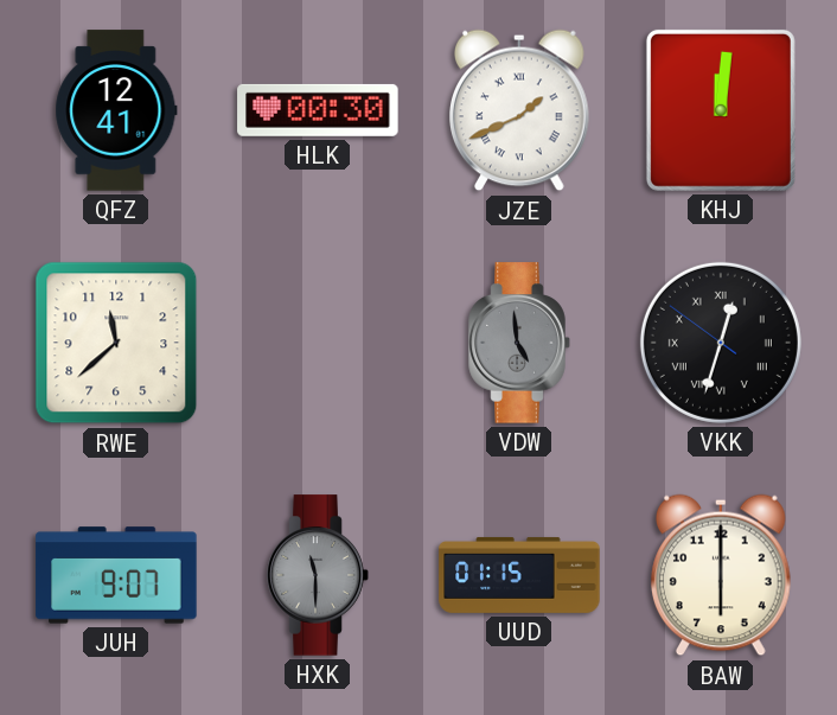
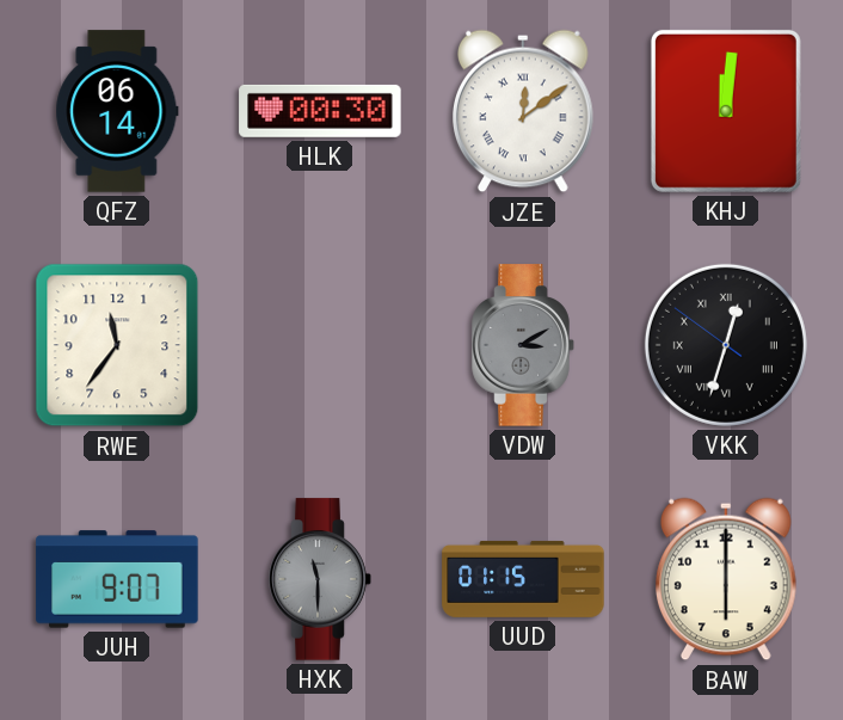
QFZ: 12:41 -> 06:14 (117, 111)
JZE: 1:41 -> 12:09 (524, 111)
RWE: 11:38 -> 11:36 (117, 345)
VDW: 4:59 -> 3:10 (523, 345)
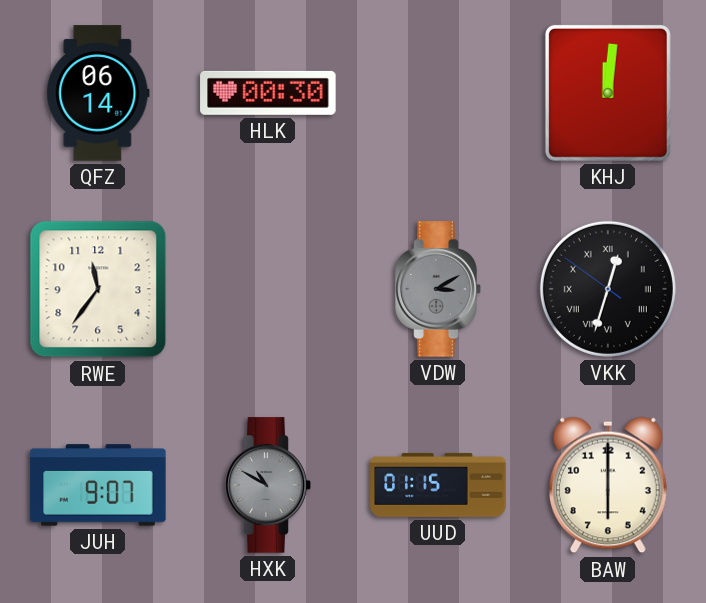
JZE: 12:09 -> none (524, 111)
HXK: 11:30 -> 10:50 (268, 485)
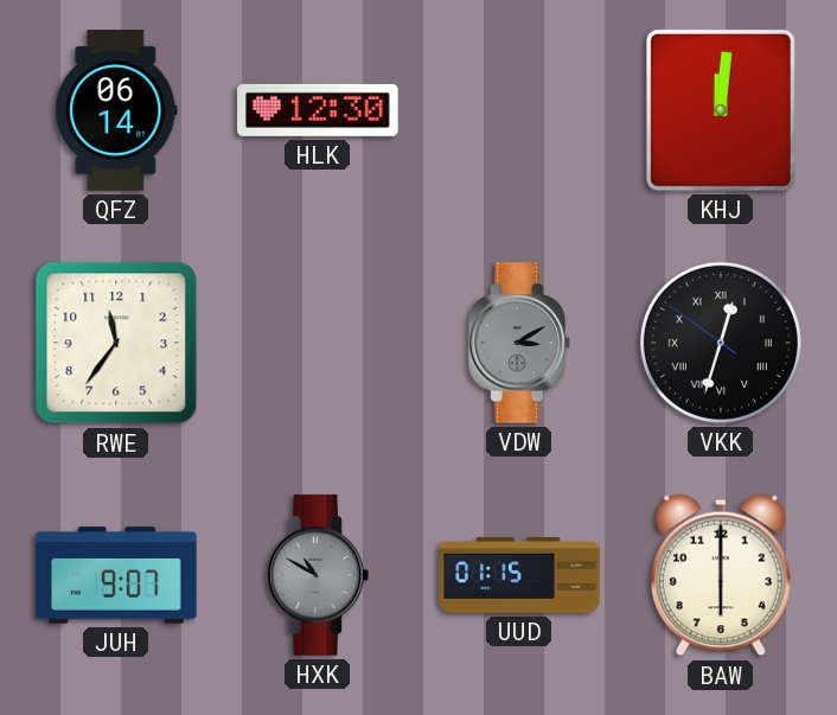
HLK: 00:30 -> 12:30 (318, 110)
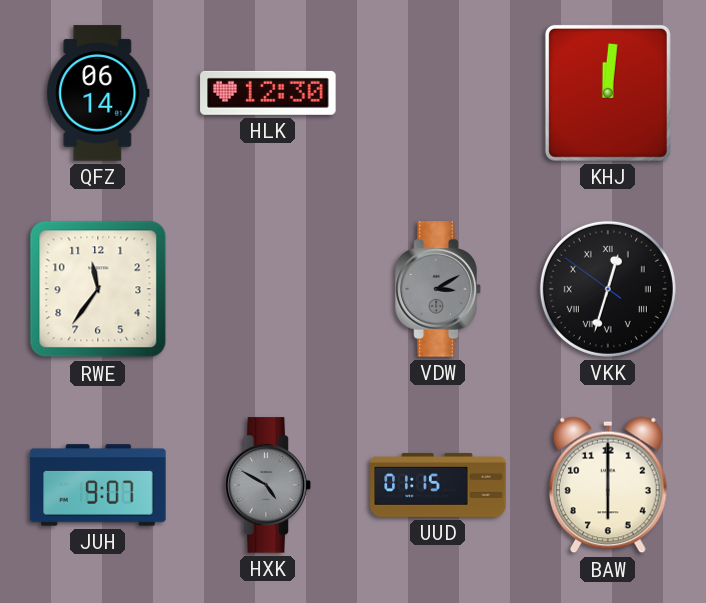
HXK: 10:50 -> 4:50 (268, 485)
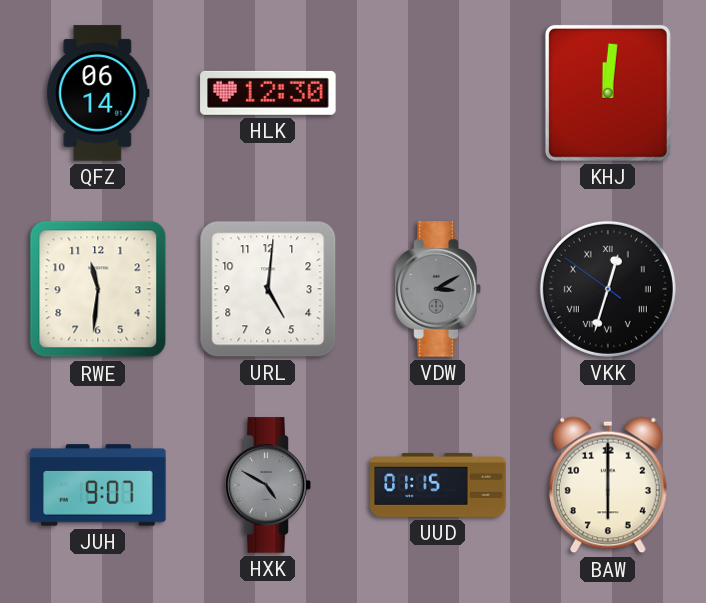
RWE: 11:36 -> 11:31 (98, 289)
URL: none -> 5:01 (268, 289)
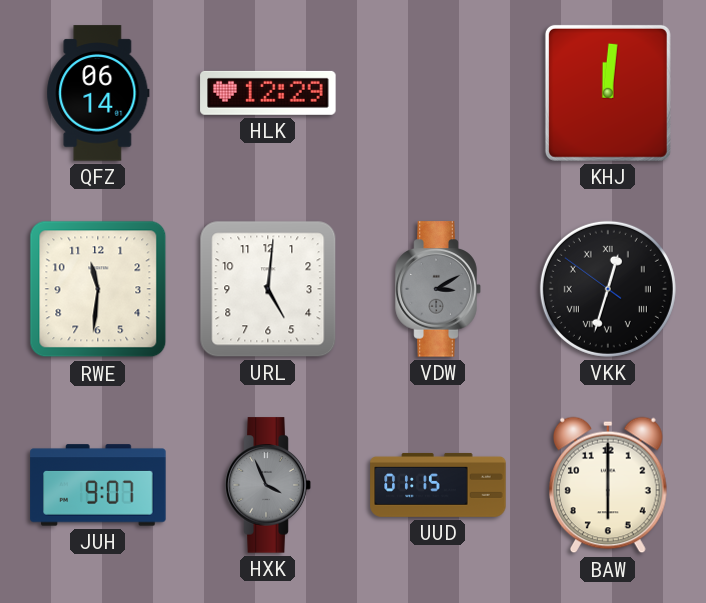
HLK: 12:30 -> 12:29 (268, 93)
HXK: 4:50 -> 3:56 (268, 485)
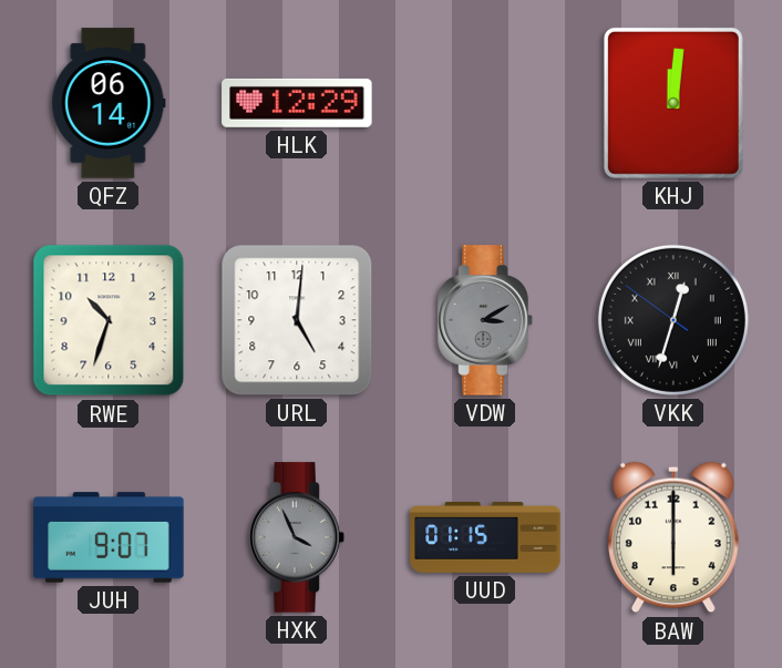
RWE: 11:31 -> 10:33 (109, 320)
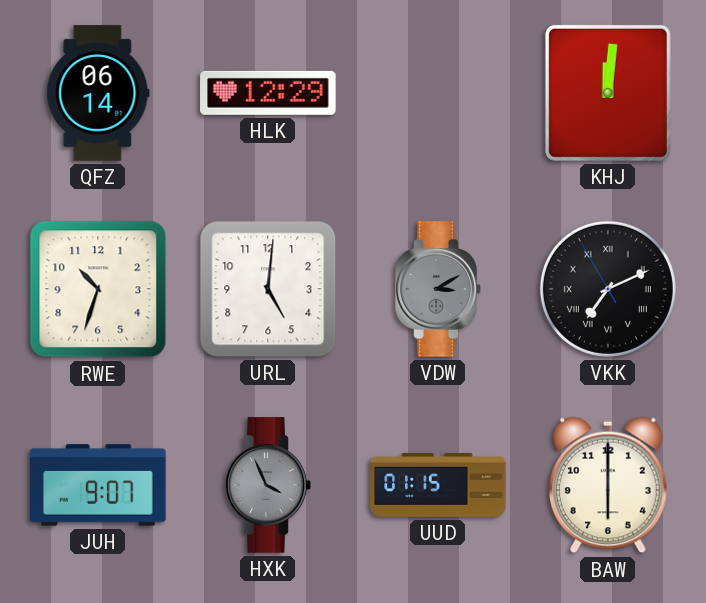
VKK: 12:32 -> 7:10 (608, 289)
